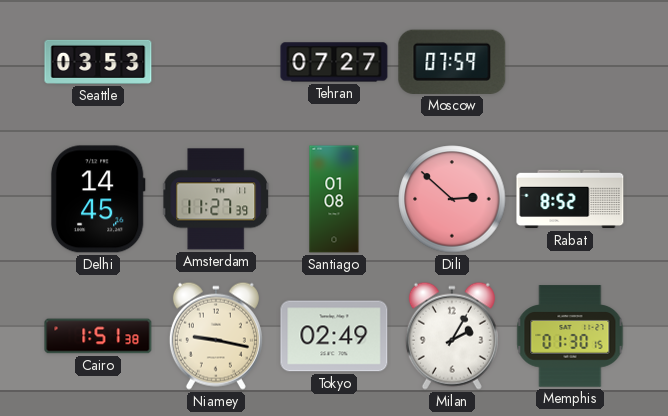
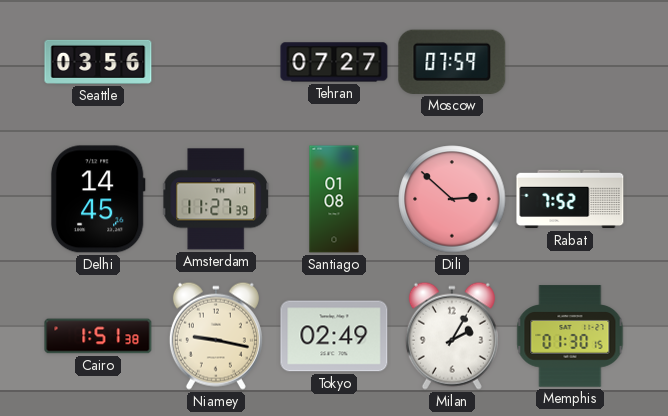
Seattle: 03:53 -> 03:56 (98, 62)
Rabat: 8:52 -> 7:52 (570, 199)
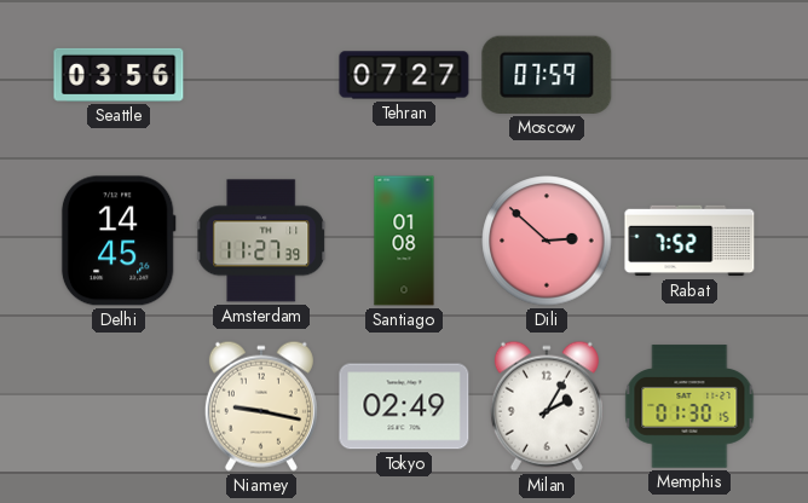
Cairo: 1:51 -> none (98, 336)
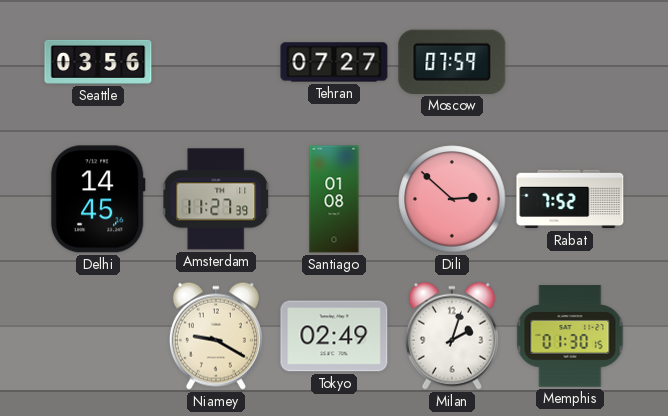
Niamey: 9:17 -> 9:20 (216, 336)
Milan: 2:05 -> 2:03 (452, 336)
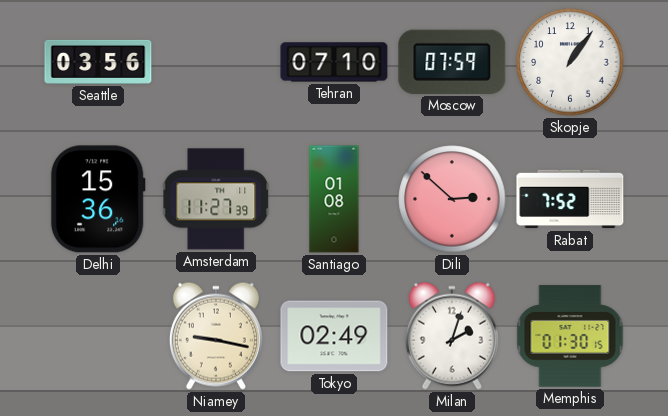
Tehran: 07:27 -> 07:10 (334, 62)
Skopje: none -> 1:06 (570, 62)
Delhi: 14:45 -> 15:36 (98, 199)
Niamey: 9:20 -> 9:17 (216, 336)
